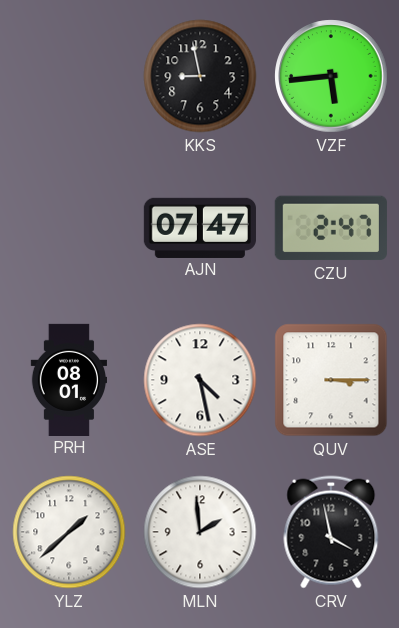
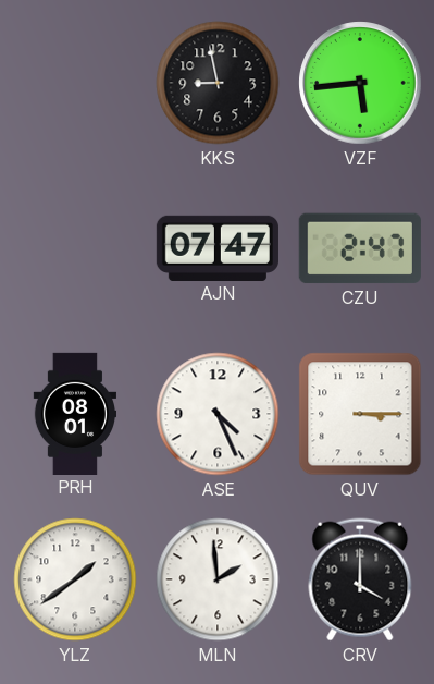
ASE: 4:28 -> 4:26 (218, 414)
YLZ: 1:38 -> 1:39 (75, 579)
CRV: 3:58 -> 4:00 (360, 579)
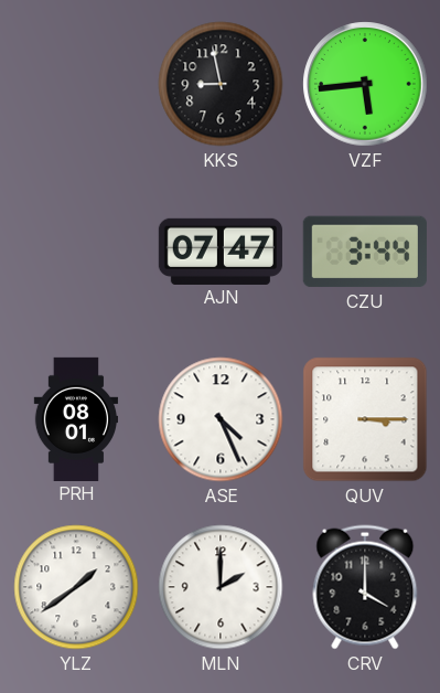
CZU: 2:47 -> 3:44 (365, 252)
MLN: 1:59 -> 2:00 (221, 587)
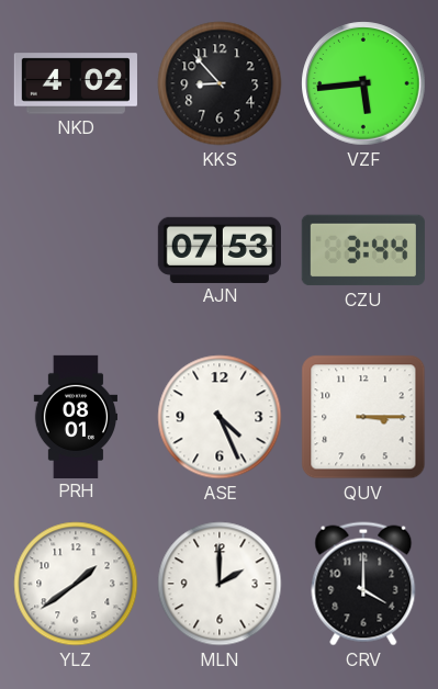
NKD: none -> 4:02 (76, 83)
KKS: 8:58 -> 8:53 (220, 83)
AJN: 07:47 -> 07:53 (220, 249)
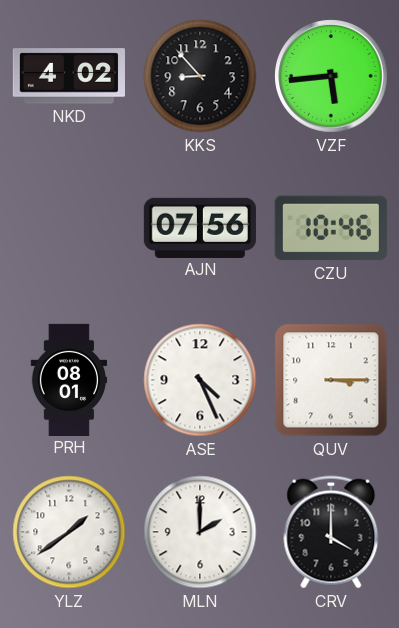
AJN: 07:53 -> 07:56 (200, 227)
CZU: 3:44 -> 10:46 (331, 228)
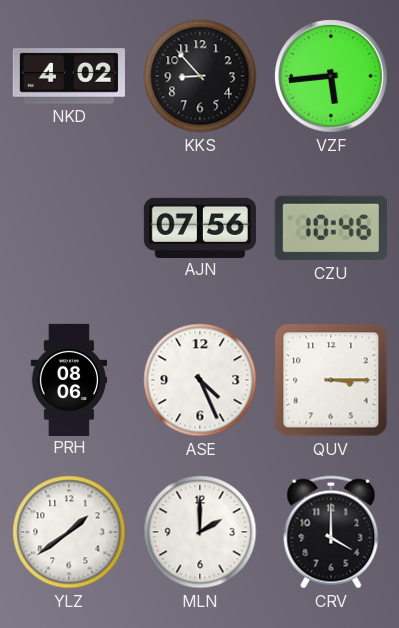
PRH: 08:01 -> 08:06 (69, 379)
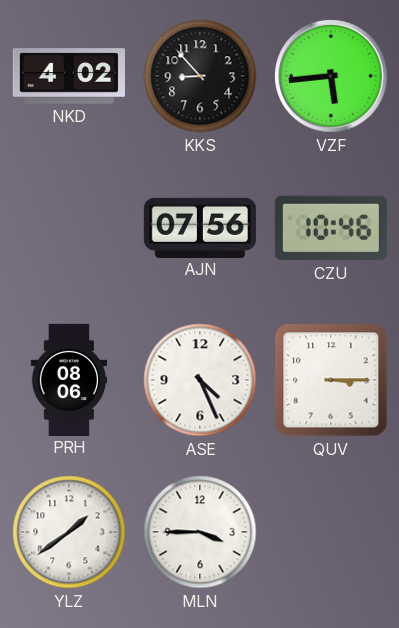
MLN: 2:00 -> 3:45 (200, 532)
CRV: 4:00 -> none (331, 532)
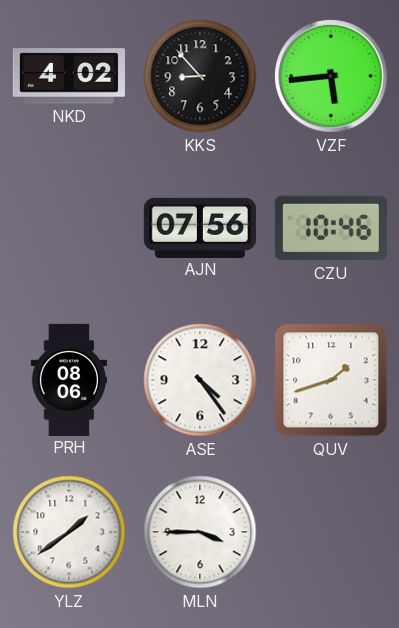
ASE: 4:26 -> 4:24 (200, 380)
QUV: 3:15 -> 1:42 (331, 380)
